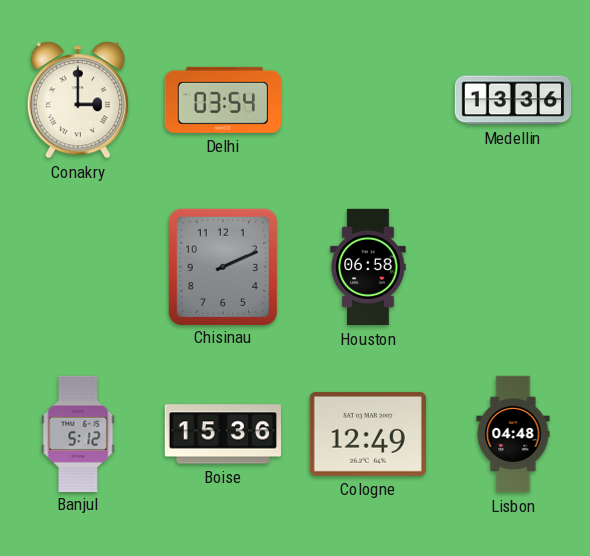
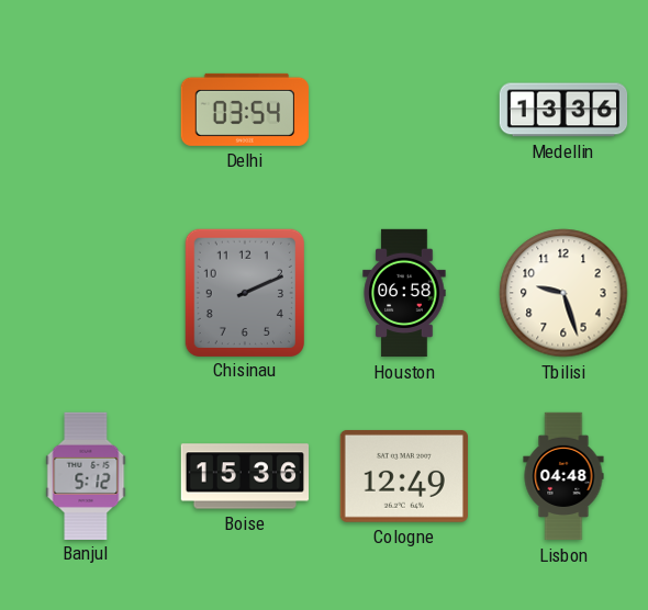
Conakry: 3:00 -> none (78, 100)
Tbilisi: none -> 9:27 (563, 293)
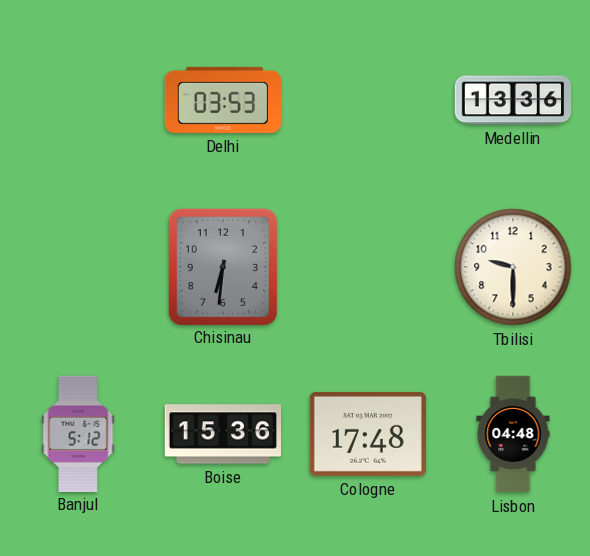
Delhi: 03:54 -> 03:53 (222, 100)
Chisinau: 2:11 -> 6:31 (222, 266)
Houston: 06:58 -> none (404, 293)
Tbilisi: 9:27 -> 9:30 (513, 267)
Cologne: 12:49 -> 17:48 (368, 434)
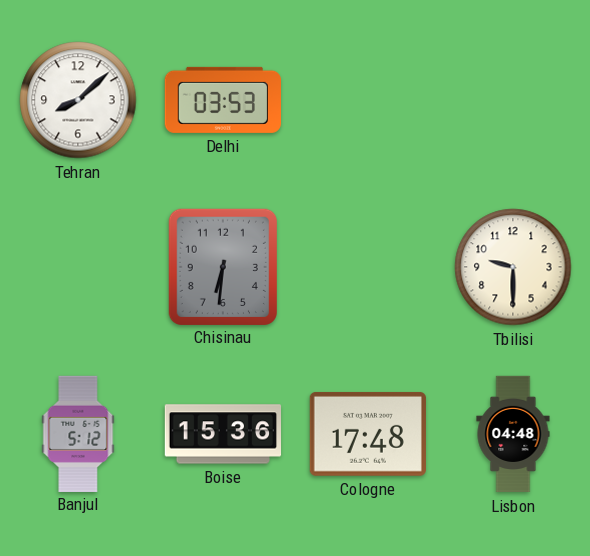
Tehran: none -> 8:08 (78, 100)
Medellin: 13:36 -> none (513, 100)
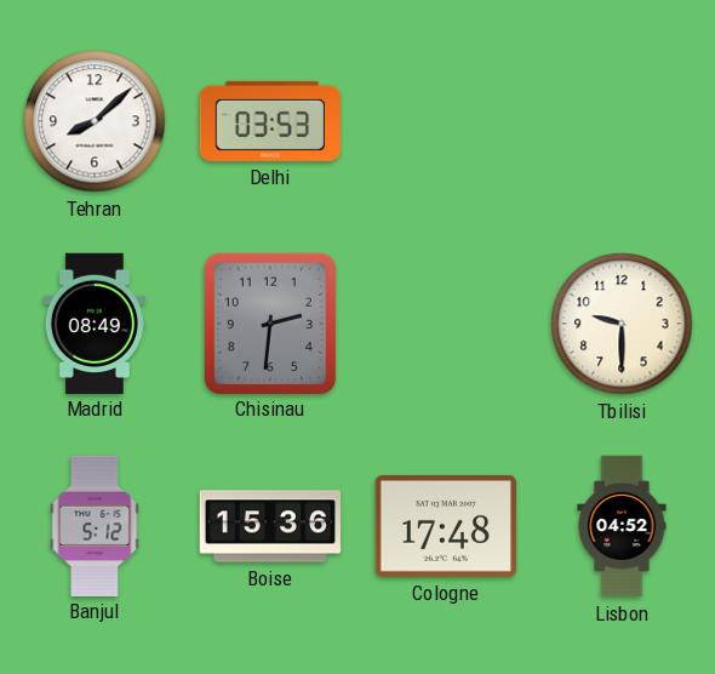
Madrid: none -> 08:49 (95, 322)
Chisinau: 6:31 -> 2:31 (269, 322)
Lisbon: 04:48 -> 04:52 (622, 526)
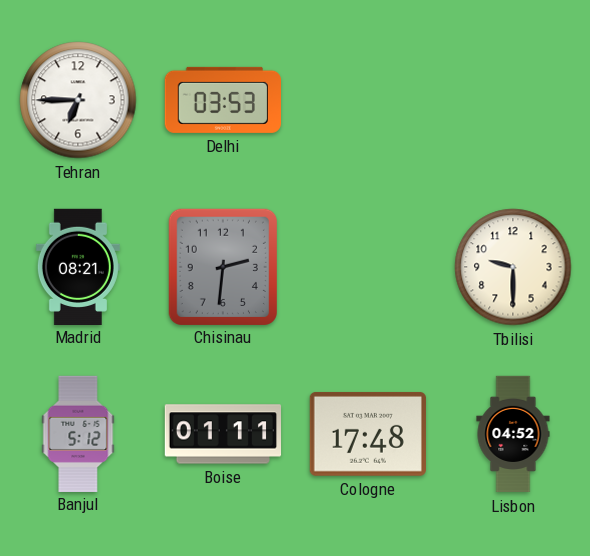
Tehran: 8:08 -> 6:45 (78, 100)
Madrid: 08:49 -> 08:21 (78, 266)
Boise: 15:36 -> 01:11 (223, 434)
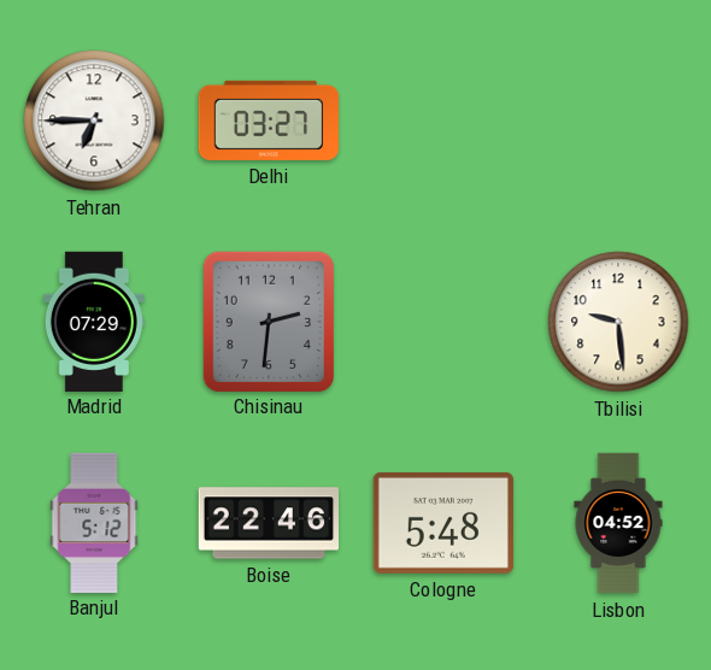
Delhi: 03:53 -> 03:27 (268, 121)
Madrid: 08:21 -> 07:29 (94, 321)
Tbilisi: 9:30 -> 9:29 (618, 322)
Boise: 01:11 -> 22:46 (269, 523)
Cologne: 17:48 -> 5:48 (443, 523)
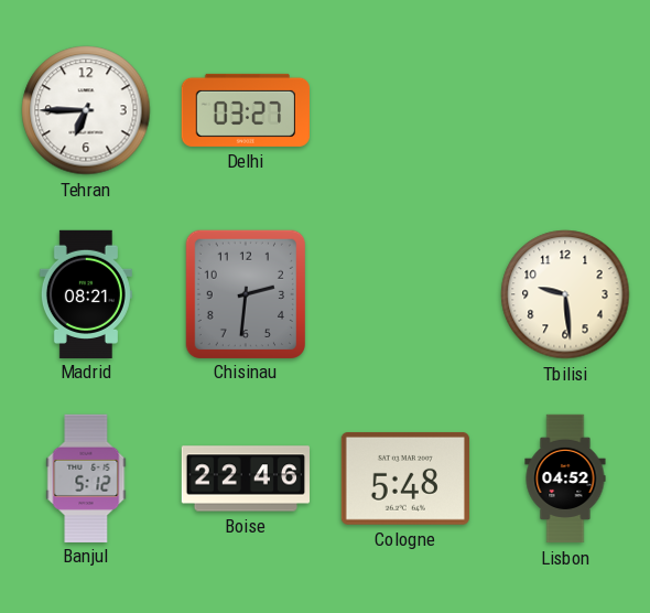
Madrid: 07:29 -> 08:21 (86, 293)
